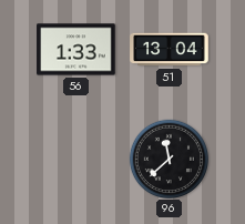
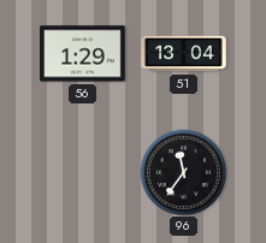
56: 1:33 -> 1:29 (83, 54)
96: 11:38 -> 11:36 (183, 172)
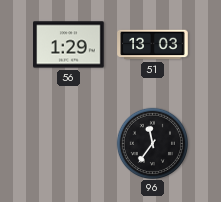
51: 13:04 -> 13:03 (153, 45)
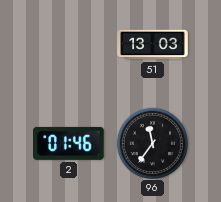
56: 1:29 -> none (69, 45)
2: none -> 01:46 (69, 143)
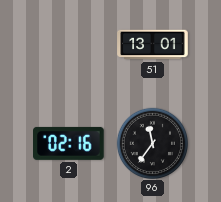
51: 13:03 -> 13:01 (153, 45)
2: 01:46 -> 02:16 (69, 143)
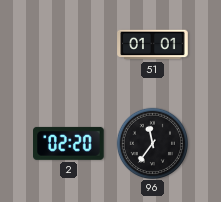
51: 13:01 -> 01:01 (153, 45)
2: 02:16 -> 02:20 (69, 143)
